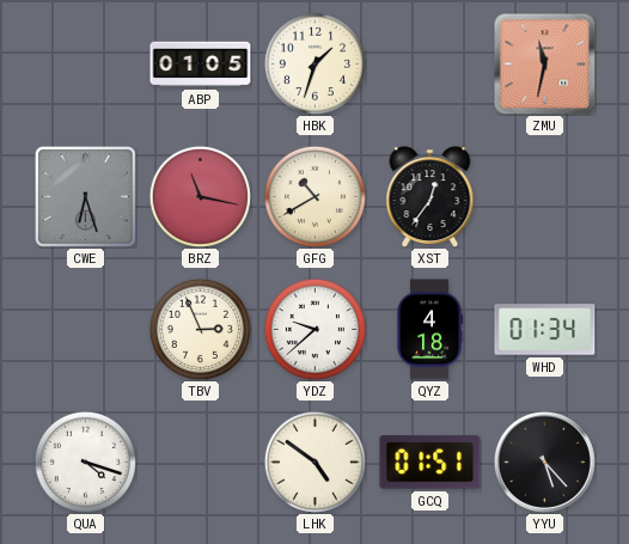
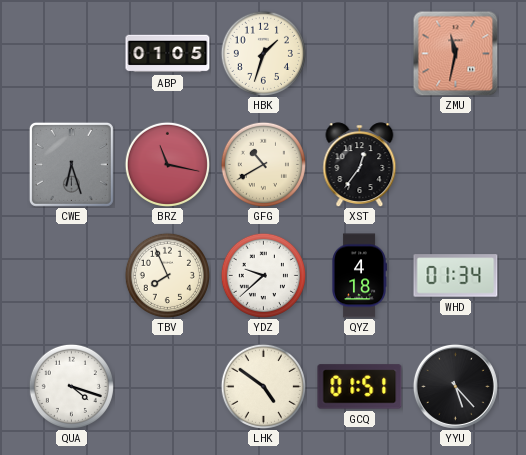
TBV: 2:56 -> 7:56 (167, 275)
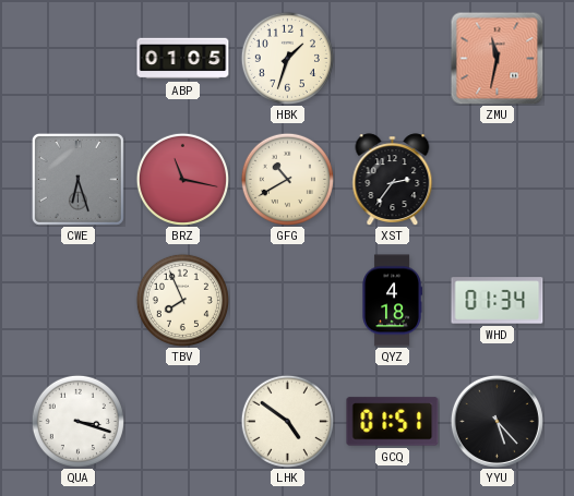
XST: 12:36 -> 2:36 (393, 179)
YDZ: 9:38 -> none (263, 275)
QUA: 4:18 -> 3:18 (77, 421)
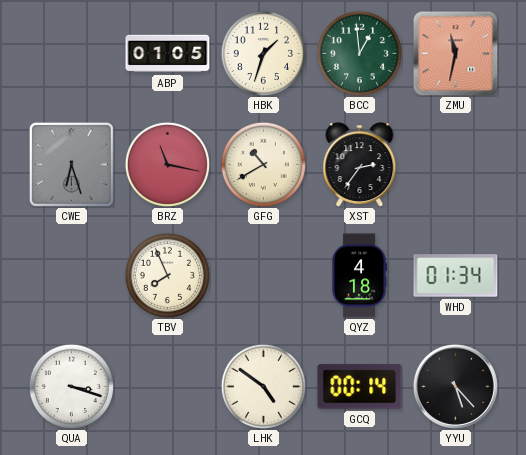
BCC: none -> 12:59 (359, 53)
GCQ: 01:51 -> 00:14 (360, 387)
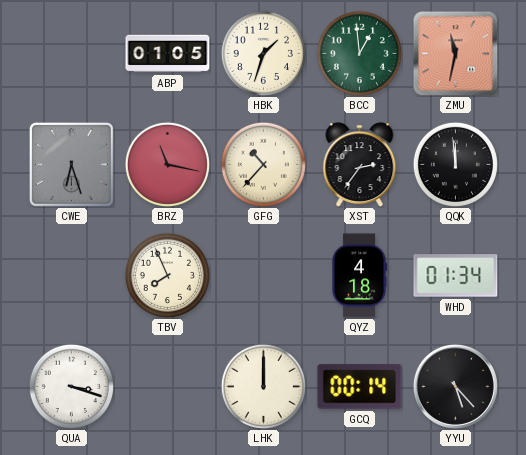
GFG: 10:40 -> 10:37 (263, 164)
QQK: none -> 11:59 (455, 164)
LHK: 4:51 -> 12:00 (263, 386)
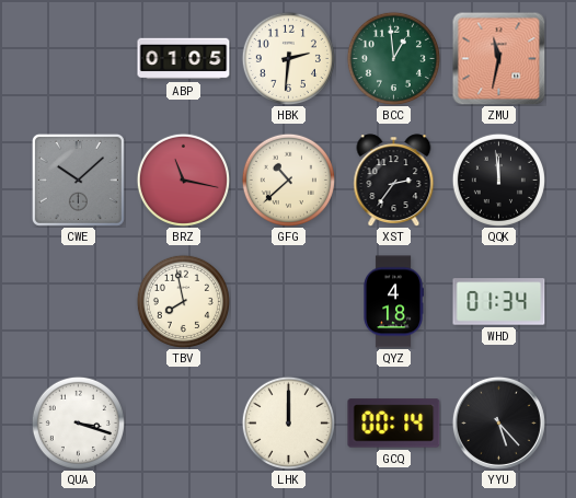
HBK: 1:33 -> 2:31 (288, 58)
CWE: 6:27 -> 10:08 (78, 179)
GFG: 10:37 -> 10:38 (288, 179)
TBV: 7:56 -> 7:58 (183, 301)
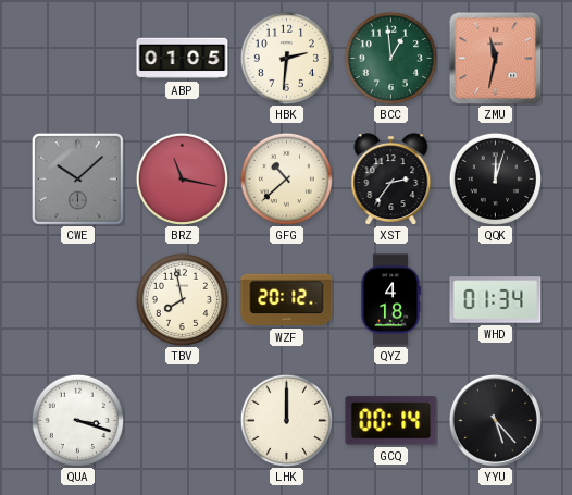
QQK: 11:59 -> 12:03 (495, 178)
WZF: none -> 20:12 (287, 300)
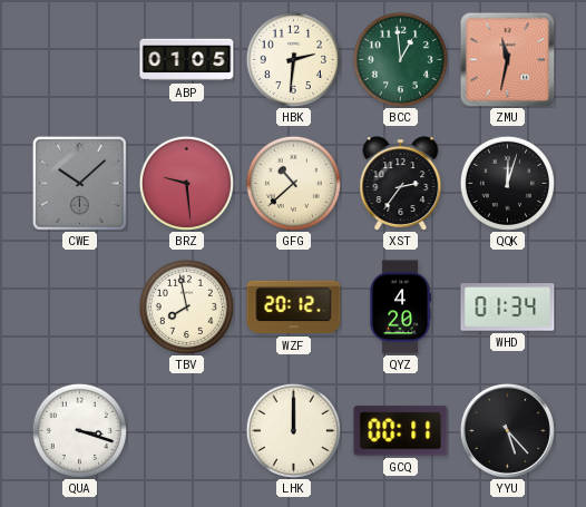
BRZ: 11:17 -> 9:29 (186, 183)
QYZ: 4:18 -> 4:20 (400, 308)
GCQ: 00:14 -> 00:11 (401, 431)
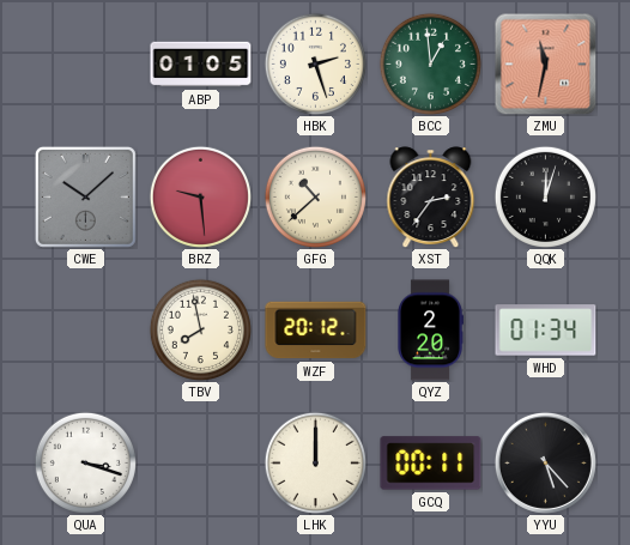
HBK: 2:31 -> 2:27 (315, 63)
QYZ: 4:20 -> 2:20 (430, 331)
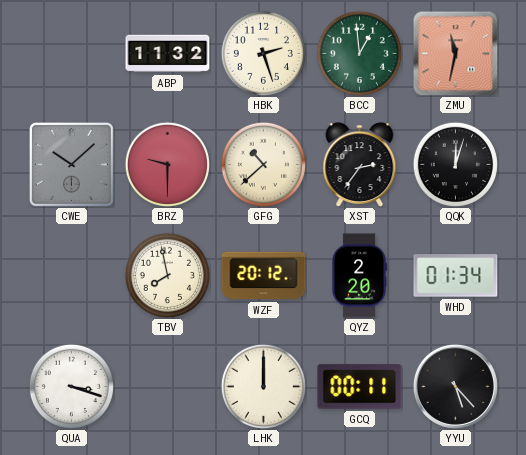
ABP: 01:05 -> 11:32 (168, 54)
BRZ: 9:29 -> 9:30 (167, 164)
